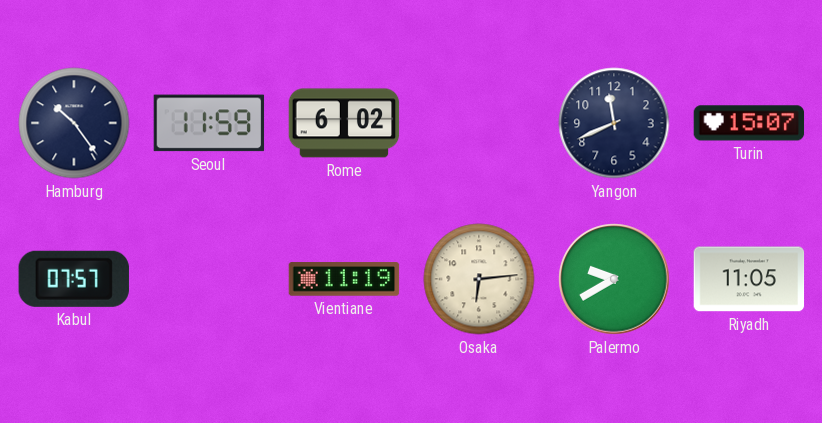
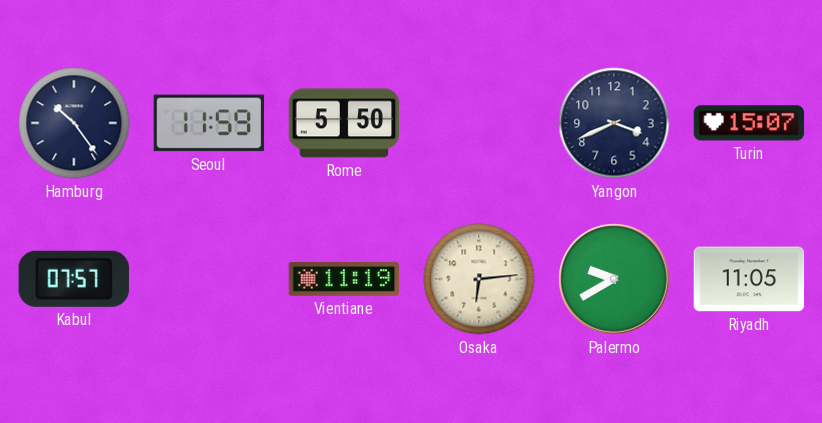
Rome: 6:02 -> 5:50 (344, 123)
Yangon: 11:41 -> 3:41 (614, 123)
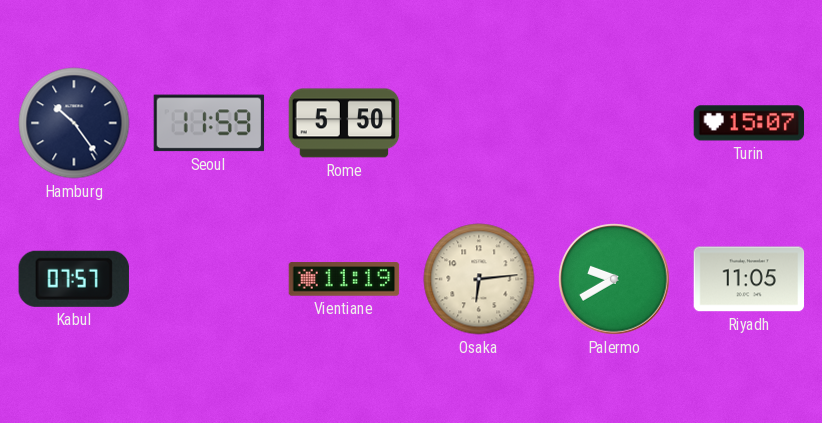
Yangon: 3:41 -> none (614, 123)
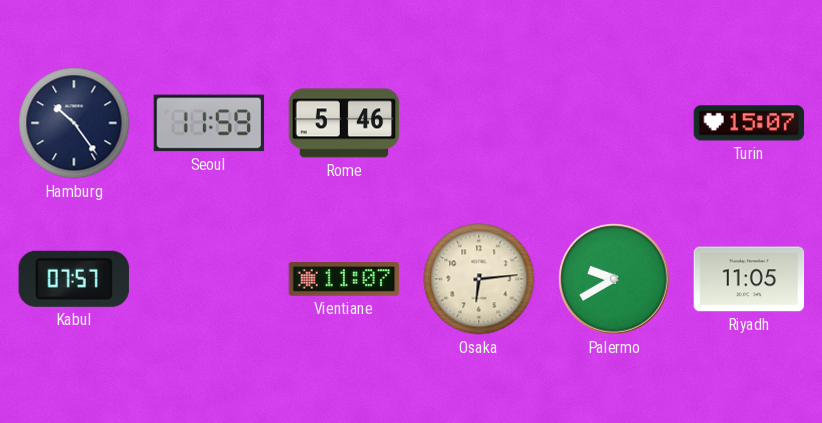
Rome: 5:50 -> 5:46 (344, 123)
Vientiane: 11:19 -> 11:07 (344, 279)
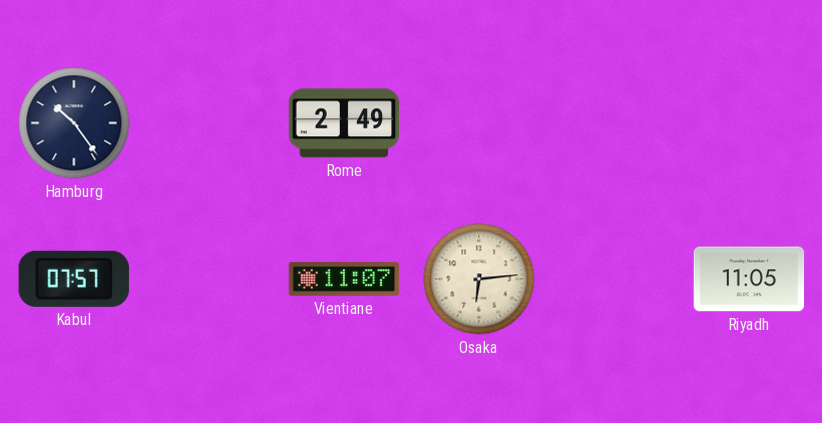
Seoul: 11:59 -> none (209, 123)
Rome: 5:46 -> 2:49 (344, 123)
Turin: 15:07 -> none (749, 123)
Palermo: 9:40 -> none (614, 279)
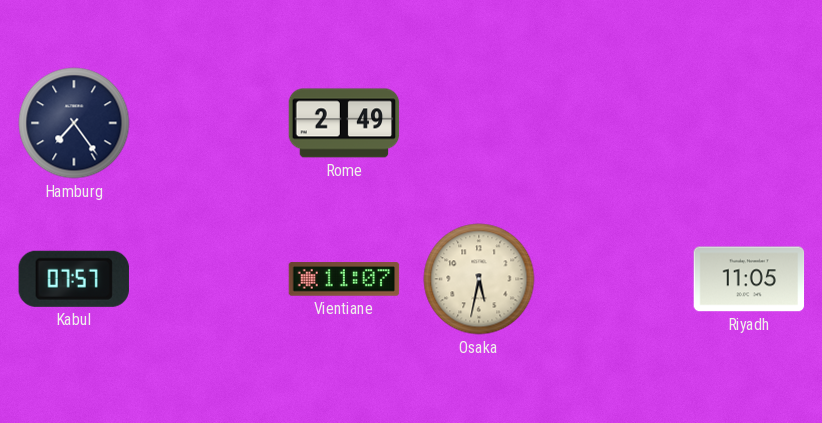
Hamburg: 10:24 -> 7:24 (74, 123)
Osaka: 6:14 -> 5:32 (479, 279)
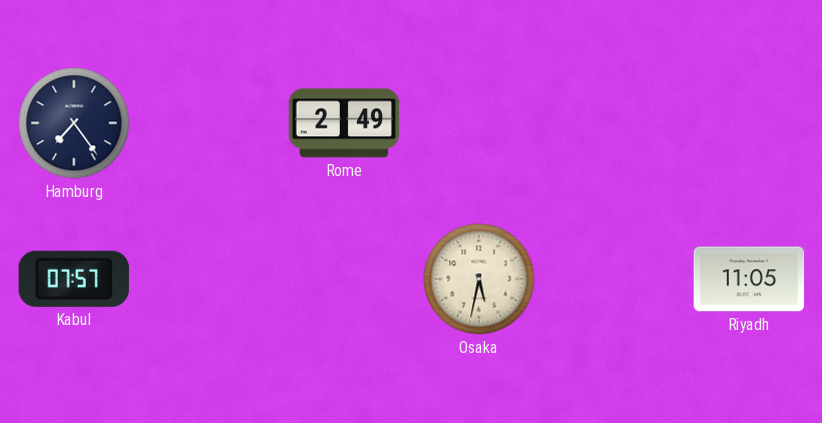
Vientiane: 11:07 -> none (344, 279)
